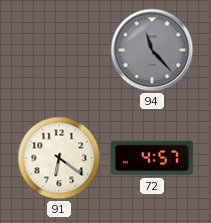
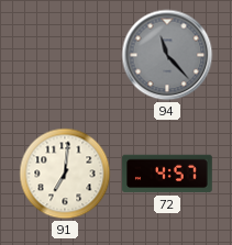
91: 6:21 -> 7:01 (65, 174)
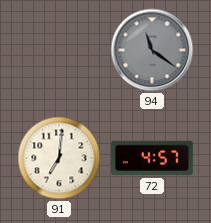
94: 11:23 -> 11:21 (152, 50)
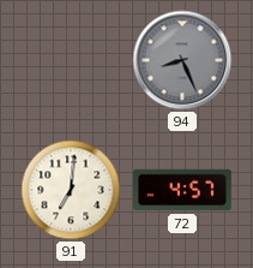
94: 11:21 -> 8:26 (182, 60)
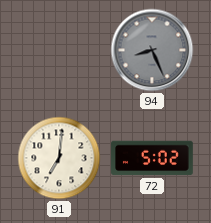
72: 4:57 -> 5:02 (152, 158)
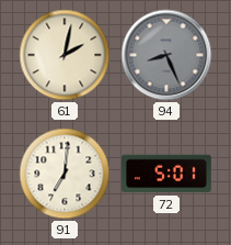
61: none -> 2:02 (65, 55)
72: 5:02 -> 5:01 (166, 174)
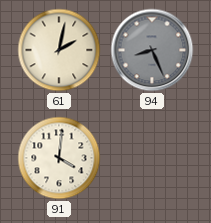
91: 7:01 -> 4:01 (59, 158)
72: 5:01 -> none (166, 174)
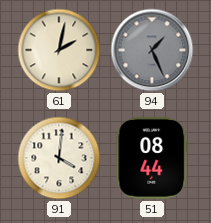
94: 8:26 -> 1:26 (152, 50)
51: none -> 08:44 (152, 159)
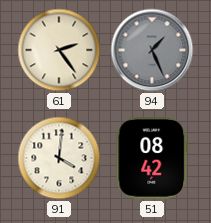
61: 2:02 -> 2:24 (59, 50)
51: 08:44 -> 08:42 (152, 159)
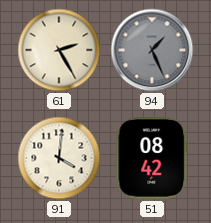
61: 2:24 -> 2:25 (59, 50)
